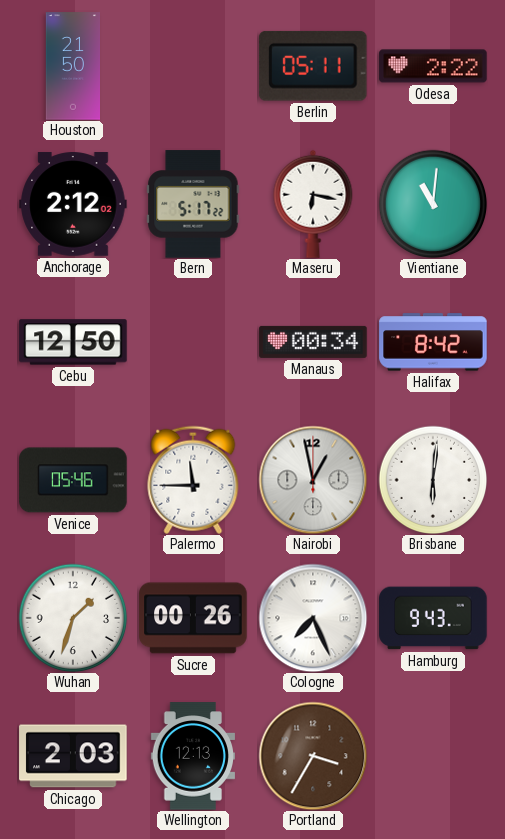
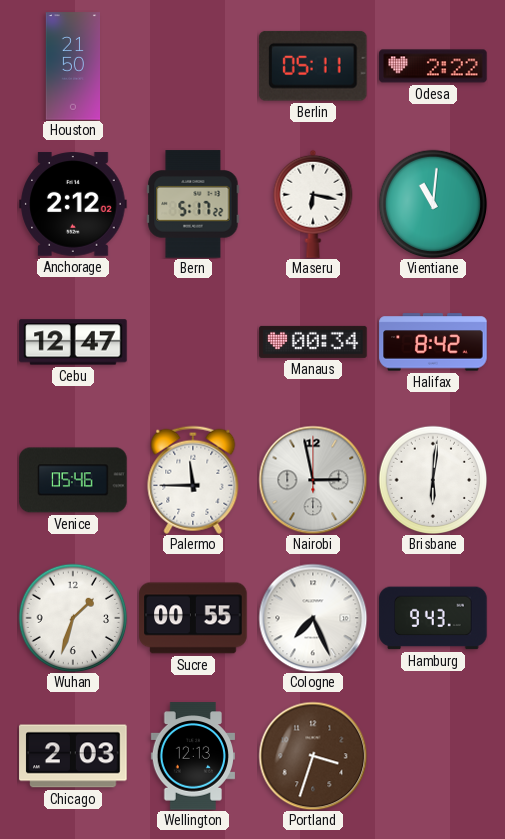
Cebu: 12:50 -> 12:47 (73, 342)
Nairobi: 12:58 -> 2:58 (313, 480)
Sucre: 00:26 -> 00:55 (193, 618)
Portland: 3:35 -> 3:33 (313, 756)
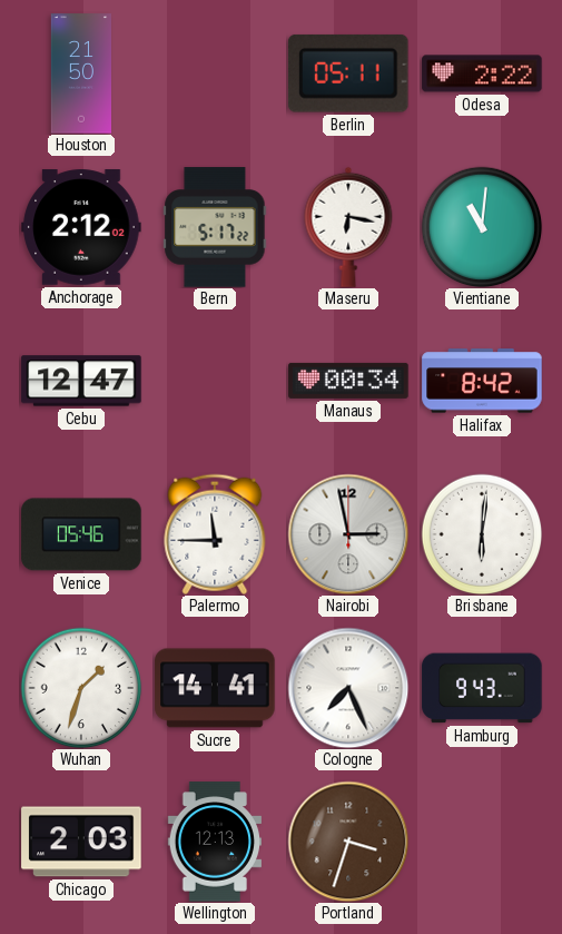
Sucre: 00:55 -> 14:41 (215, 688)
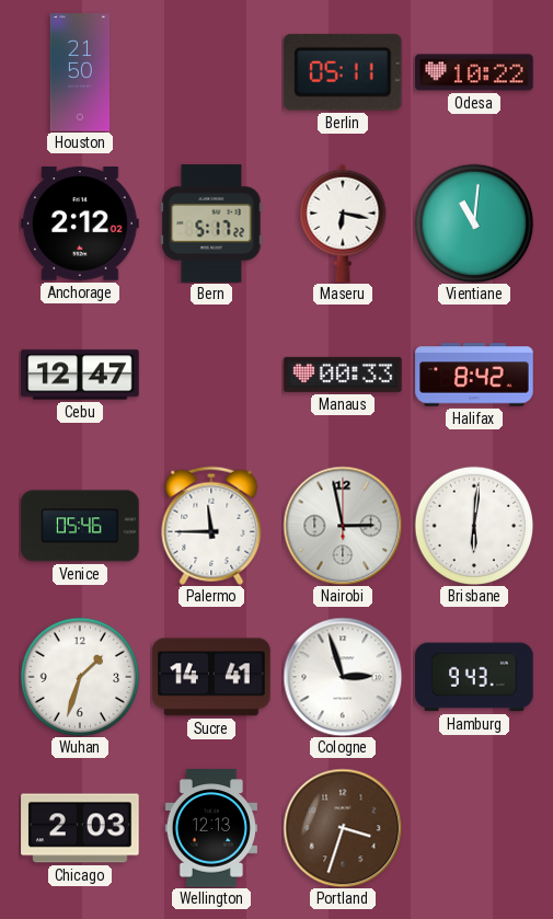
Odesa: 2:22 -> 10:22 (474, 72)
Manaus: 00:34 -> 00:33 (343, 375)
Cologne: 7:26 -> 2:57 (343, 677)
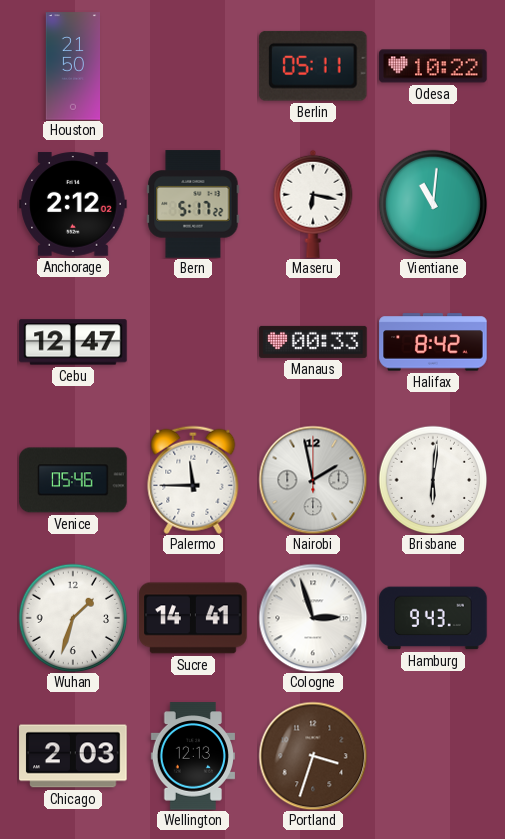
Nairobi: 2:58 -> 1:58 (313, 480)
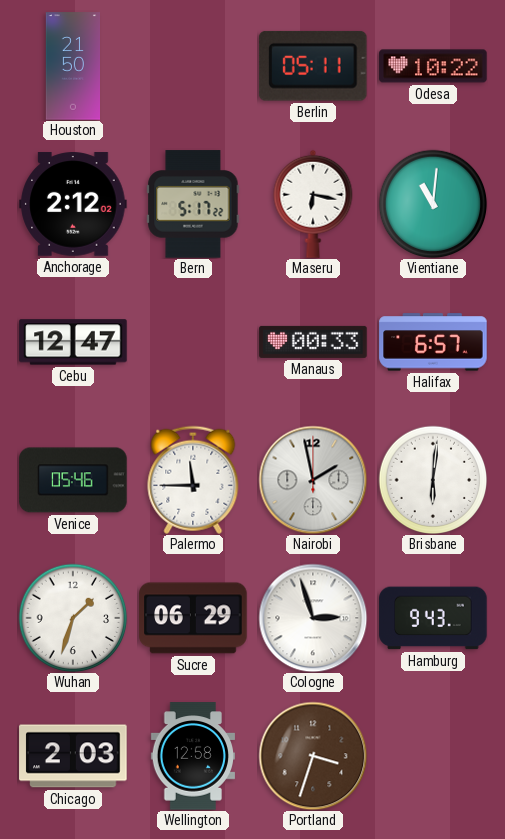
Halifax: 8:42 -> 6:57 (433, 342)
Sucre: 14:41 -> 06:29 (193, 618)
Wellington: 12:13 -> 12:58 (192, 756)
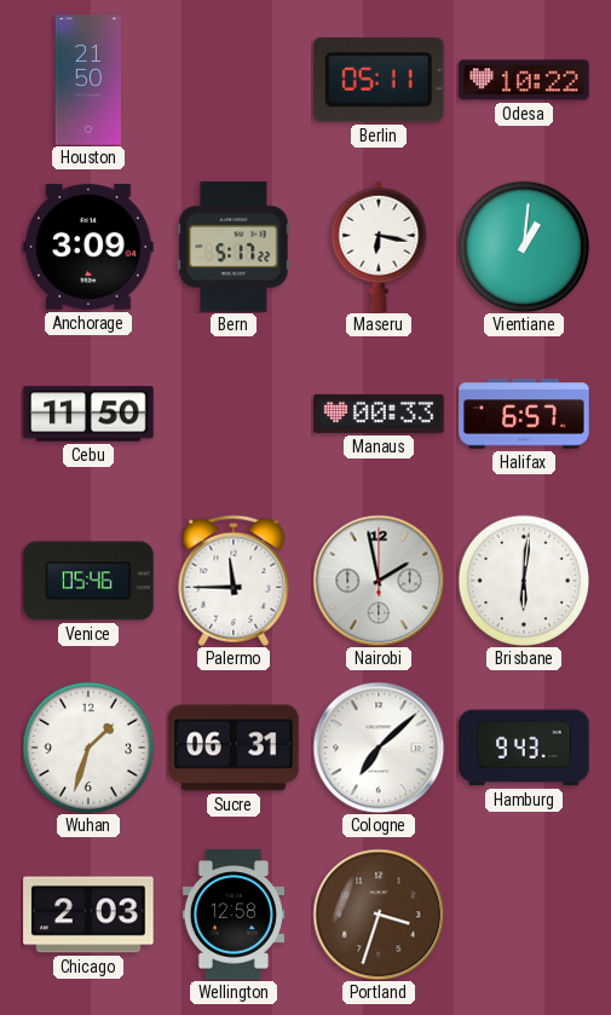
Anchorage: 2:12 -> 3:09 (88, 247)
Vientiane: 11:01 -> 1:01 (524, 247)
Cebu: 12:47 -> 11:50 (88, 414)
Sucre: 06:29 -> 06:31 (234, 748)
Cologne: 2:57 -> 7:08 (379, 748)
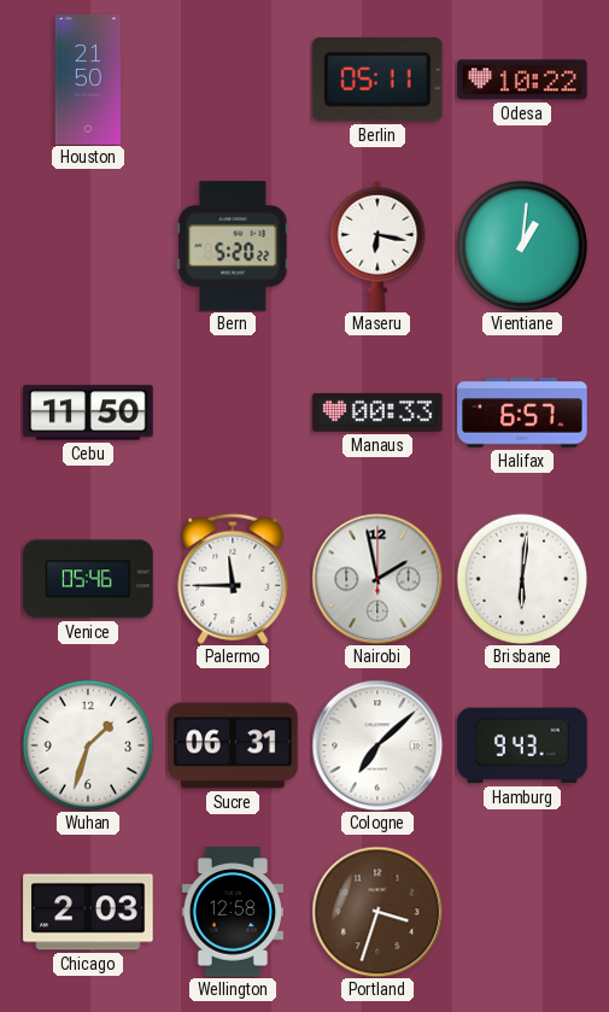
Anchorage: 3:09 -> none (88, 247)
Bern: 5:17 -> 5:20 (233, 246)
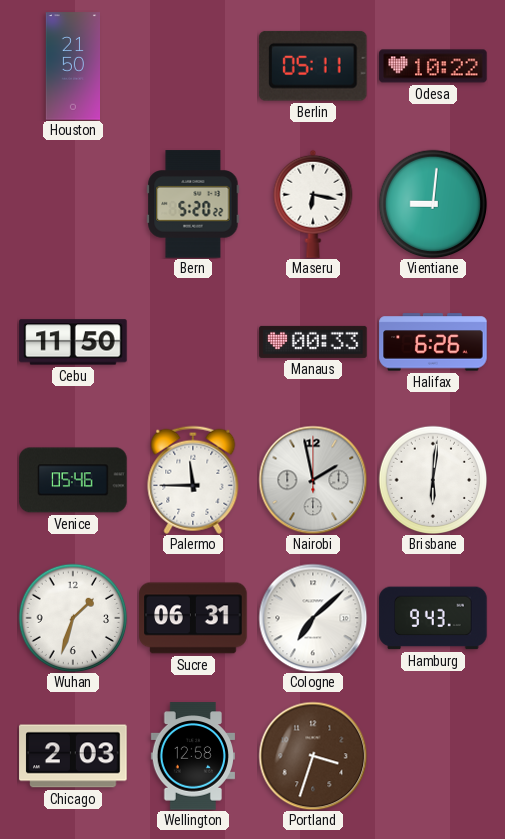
Vientiane: 1:01 -> 9:01 (433, 204)
Halifax: 6:57 -> 6:26 (433, 342)
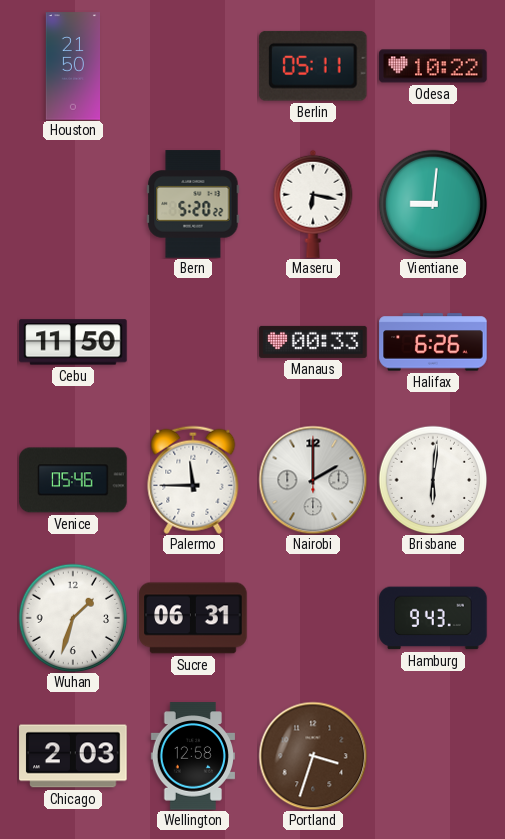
Nairobi: 1:58 -> 2:00 (313, 480)
Cologne: 7:08 -> none (313, 618)
